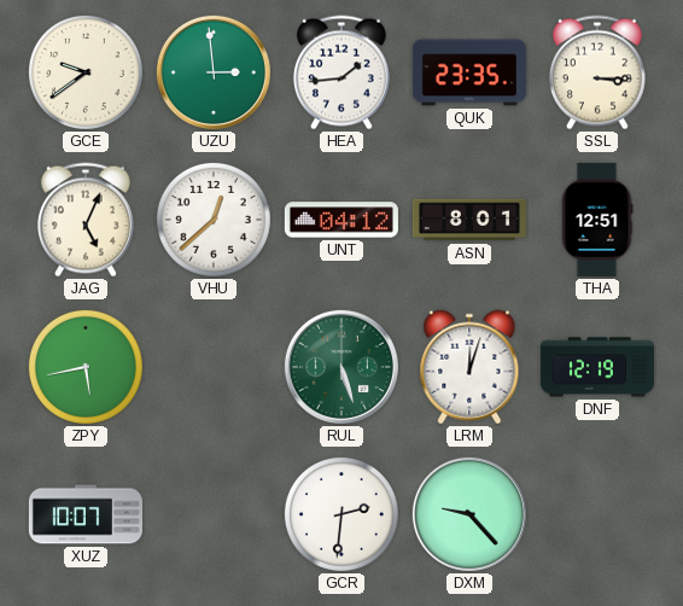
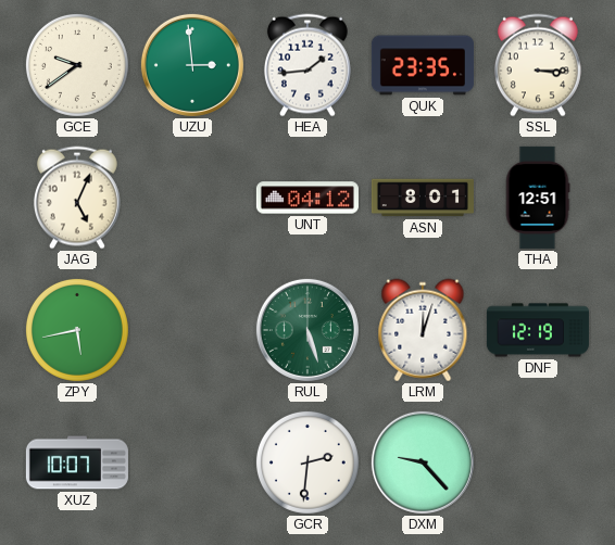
VHU: 12:38 -> none (214, 220)
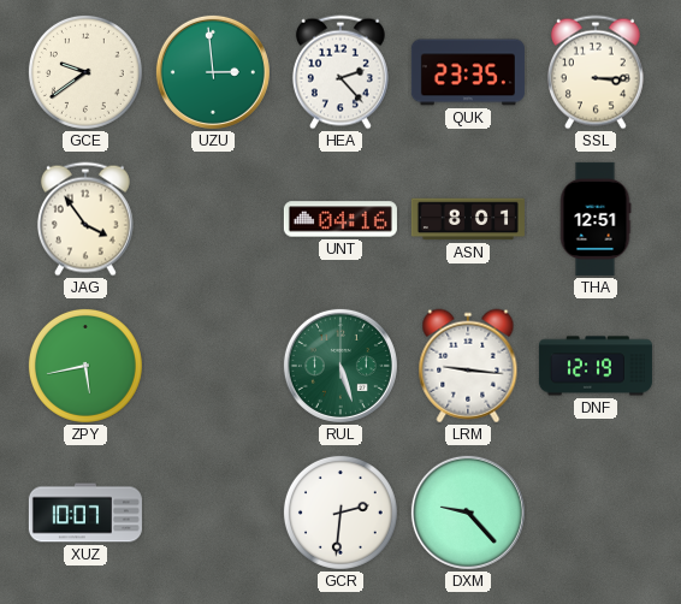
HEA: 1:44 -> 2:23 (340, 72)
JAG: 5:04 -> 3:54 (85, 219)
UNT: 04:12 -> 04:16 (340, 219)
LRM: 12:03 -> 9:16 (468, 366)
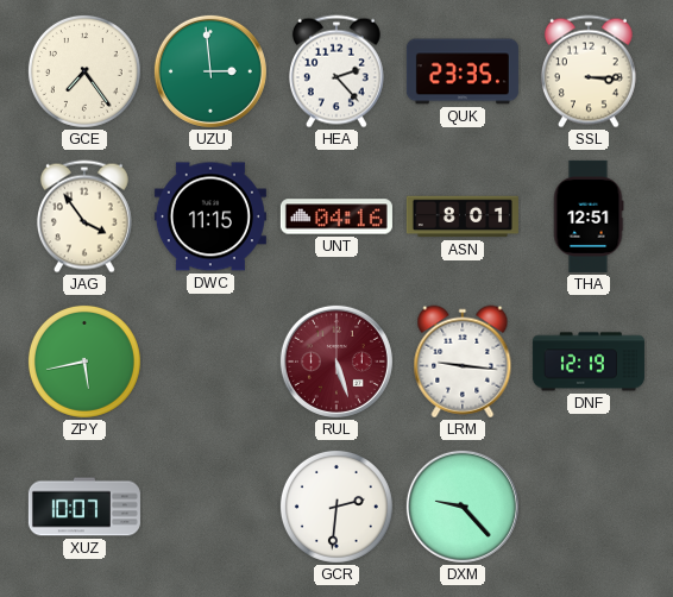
GCE: 9:39 -> 7:24 (84, 71)
DWC: none -> 11:15 (210, 216)
RUL dial: green -> burgundy (336, 362)
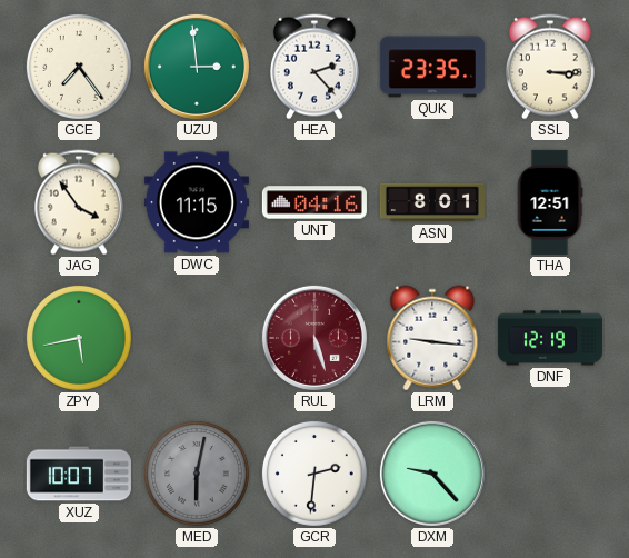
MED: none -> 6:02 (197, 474)
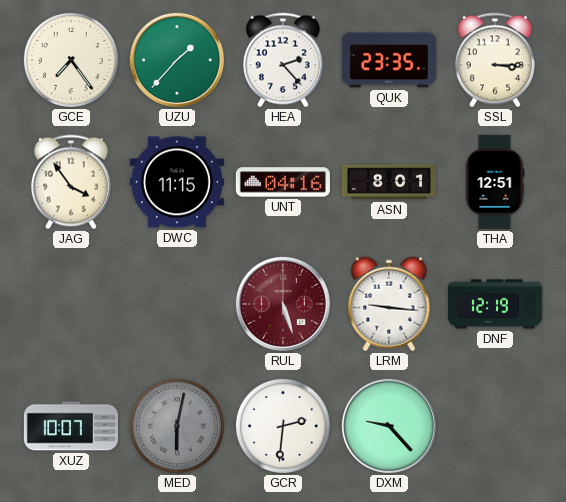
UZU: 2:59 -> 1:37 (177, 60)
ZPY: 5:43 -> none (79, 338)
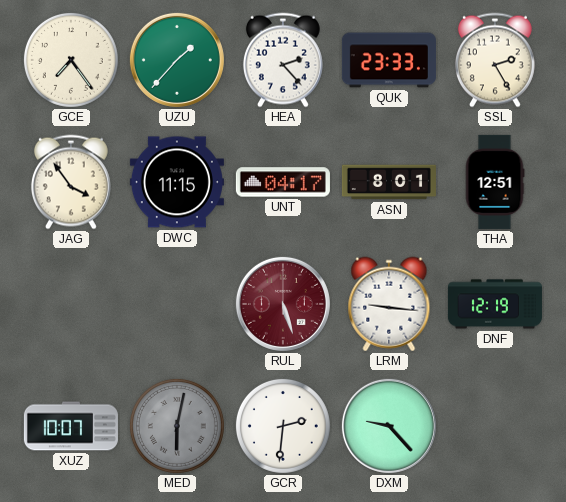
QUK: 23:35 -> 23:33 (389, 60)
SSL: 3:15 -> 2:25 (495, 60)
UNT: 04:16 -> 04:17 (283, 182)
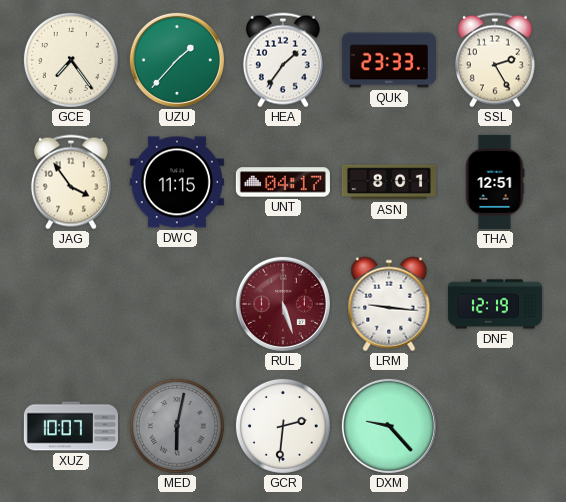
HEA: 2:23 -> 1:36 (283, 60)
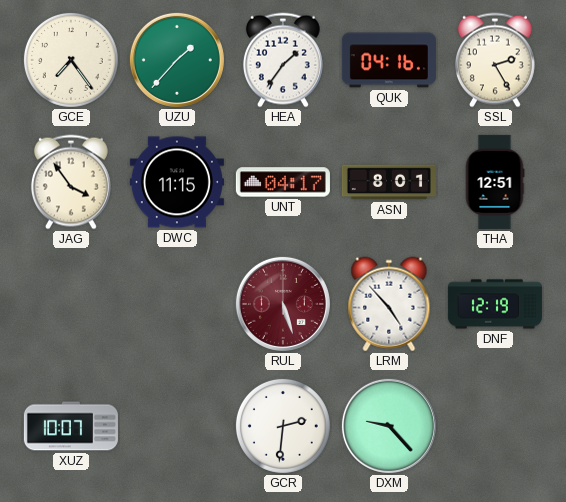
QUK: 23:33 -> 04:16 (389, 60)
LRM: 9:16 -> 4:53 (389, 304)
MED: 6:02 -> none (177, 426)
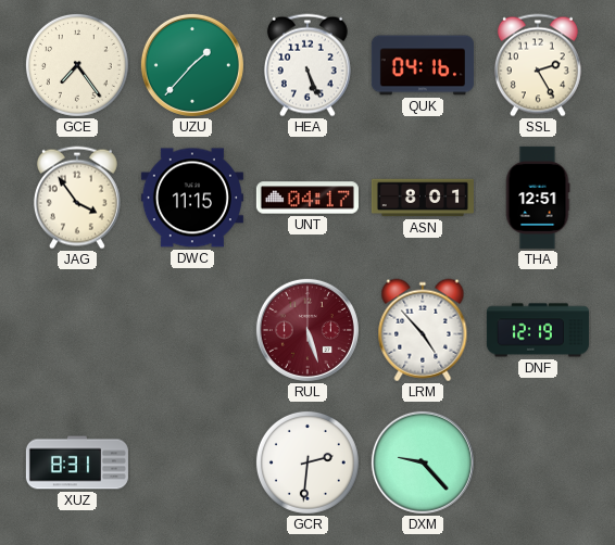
HEA: 1:36 -> 5:26 (307, 65)
XUZ: 10:07 -> 8:31 (77, 462)
